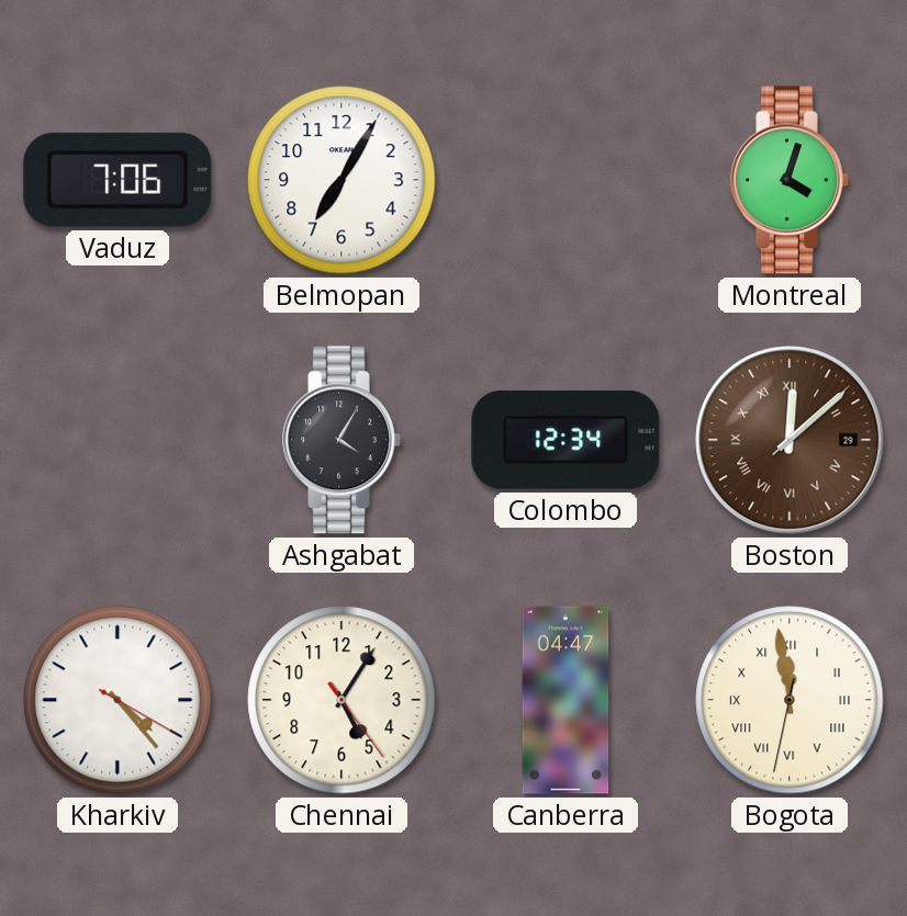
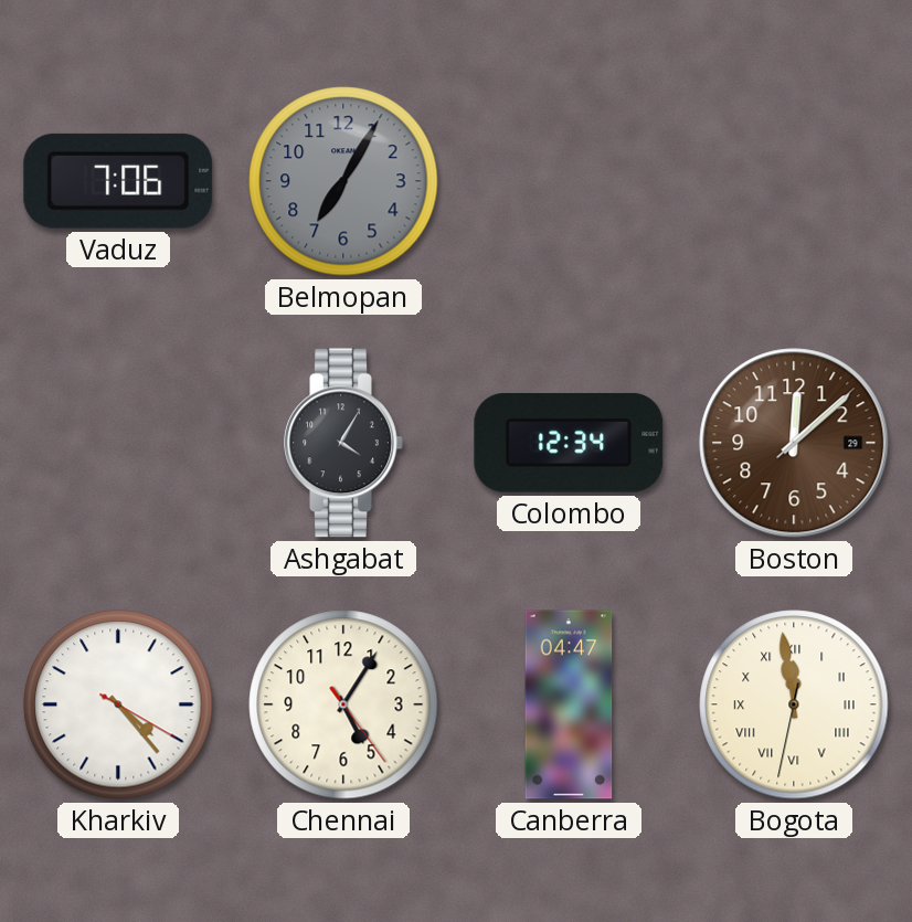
Belmopan dial: white -> grey (343, 181)
Montreal: 4:03 -> none (790, 180)
Boston numerals: Roman -> Arabic (794, 443)
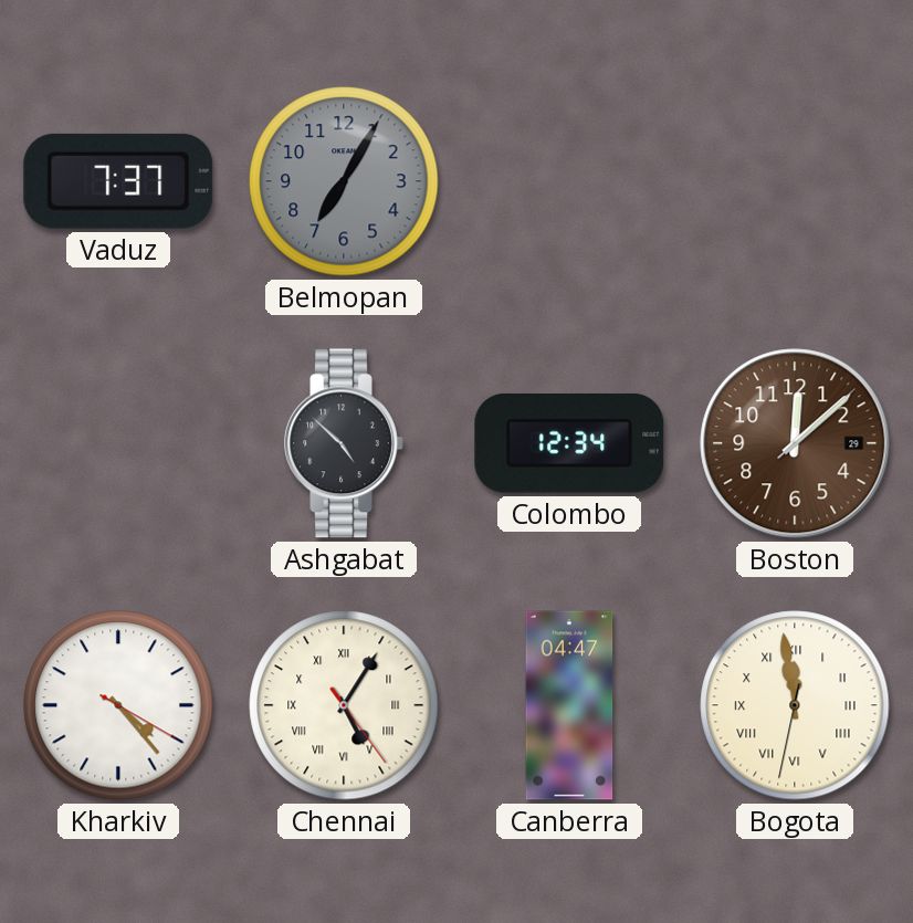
Vaduz: 7:06 -> 7:37 (118, 181)
Ashgabat: 4:05 -> 4:52 (344, 443)
Chennai numerals: Arabic -> Roman (344, 705)
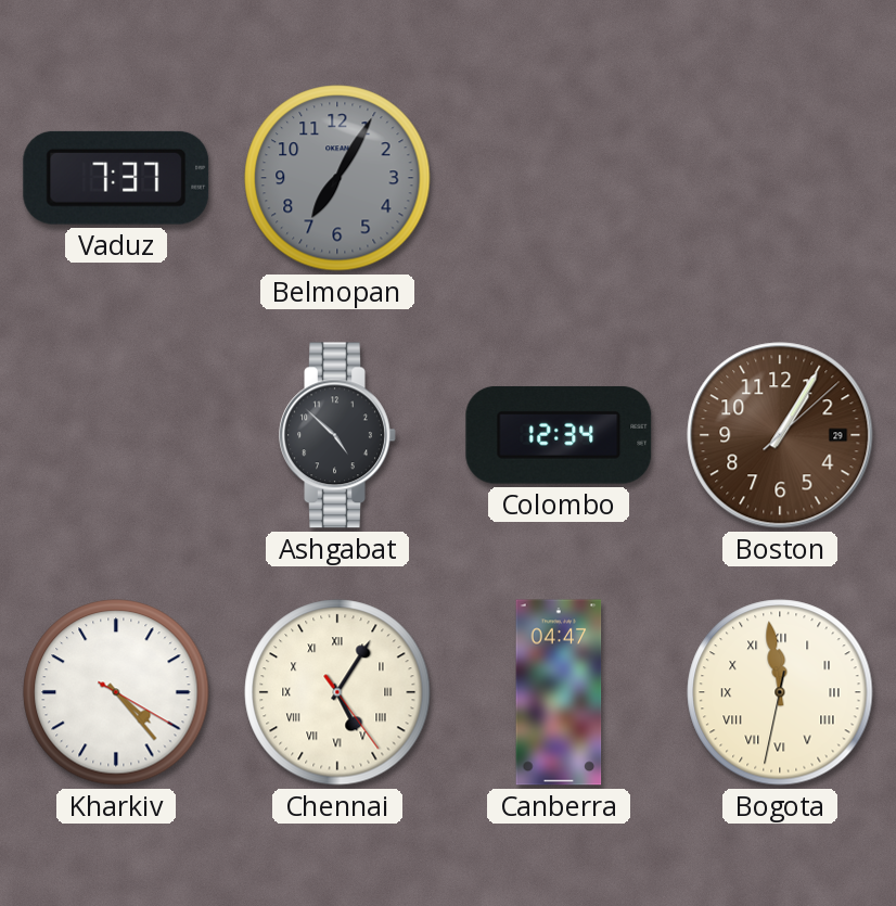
Boston: 12:08 -> 1:05 (780, 435)
